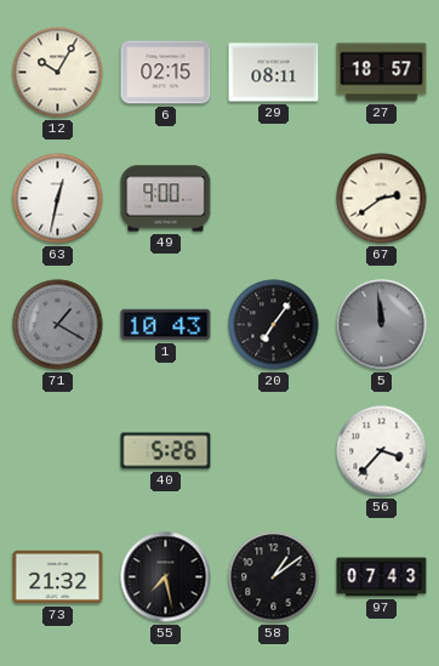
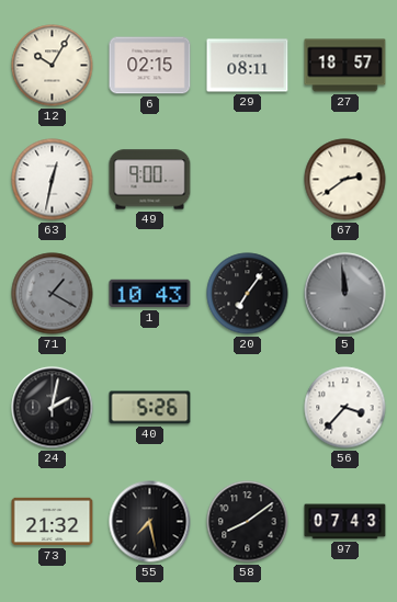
24: none -> 2:02 (53, 408)
58: 1:09 -> 8:09 (248, 522)
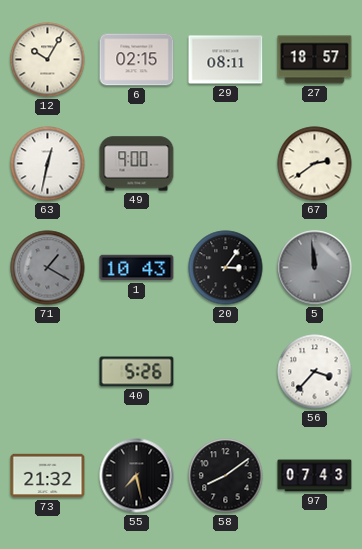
20: 7:06 -> 3:06 (226, 268)
24: 2:02 -> none (53, 408)
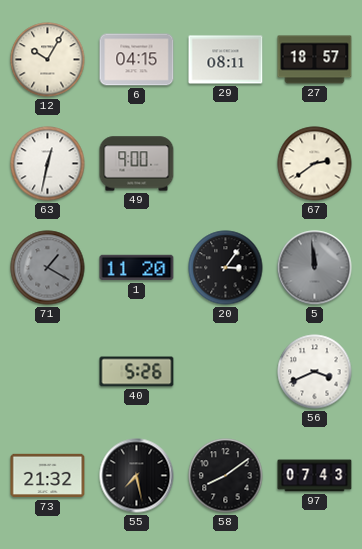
6: 02:15 -> 04:15 (137, 60)
1: 10:43 -> 11:20 (137, 268)
56: 3:37 -> 3:41 (315, 372)
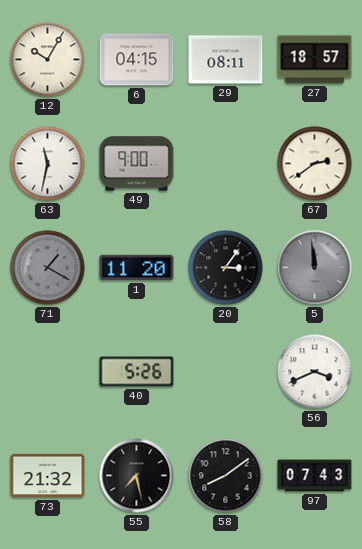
63: 12:32 -> 11:32 (48, 164)
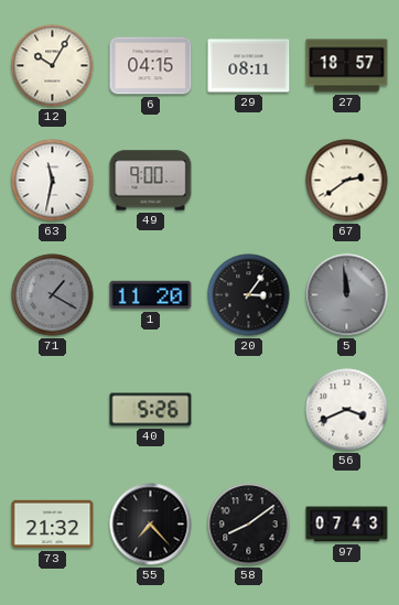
55: 7:28 -> 7:23 (151, 525)
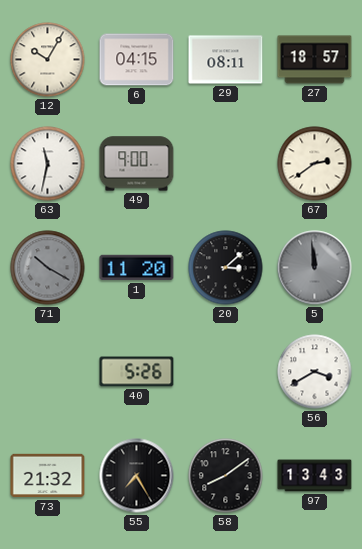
71: 1:20 -> 10:20 (48, 268)
20: 3:06 -> 3:08 (226, 268)
56: 3:41 -> 3:40 (315, 372)
55: 7:23 -> 7:25 (137, 476)
97: 07:43 -> 13:43 (315, 476)
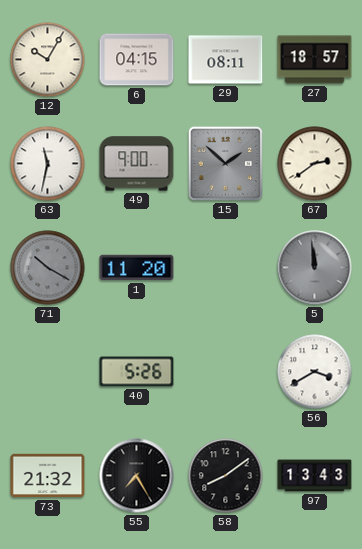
15: none -> 1:52 (225, 163)
20: 3:08 -> none (226, 268)
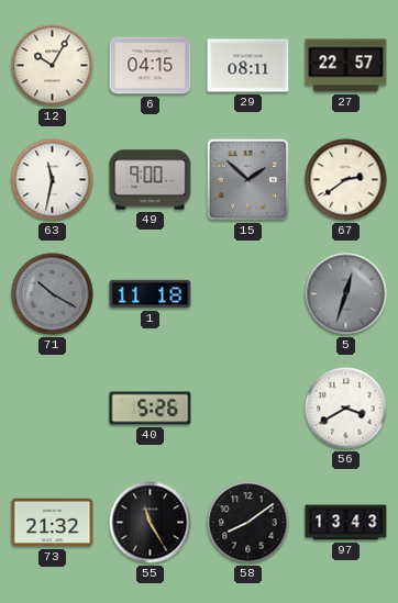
27: 18:57 -> 22:57 (346, 66)
1: 11:20 -> 11:18 (151, 294)
5: 11:59 -> 12:33 (346, 294)
55: 7:25 -> 11:25 (151, 523)
